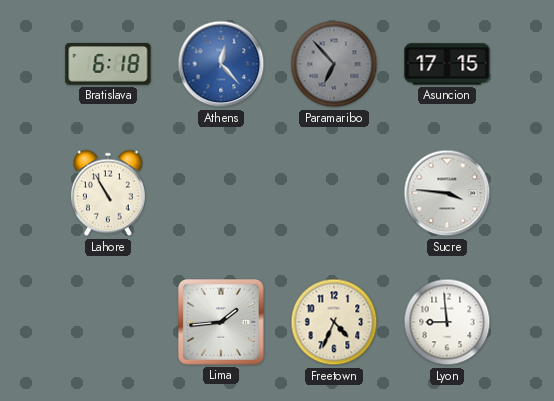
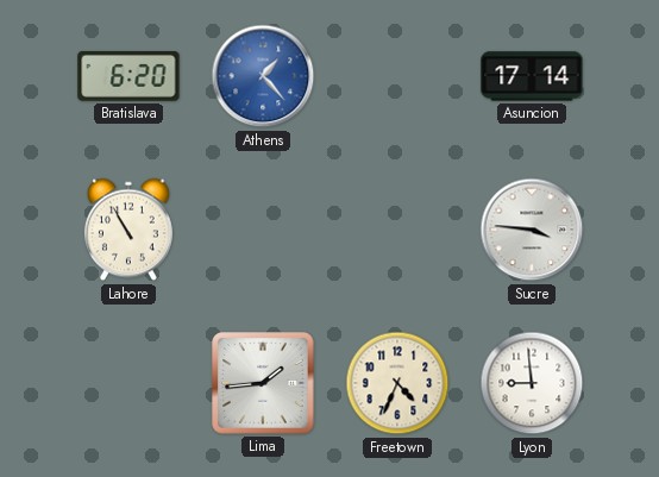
Bratislava: 6:18 -> 6:20 (128, 77)
Athens: 12:23 -> 1:23 (263, 76)
Paramaribo: 6:53 -> none (334, 64)
Asuncion: 17:15 -> 17:14 (532, 76)
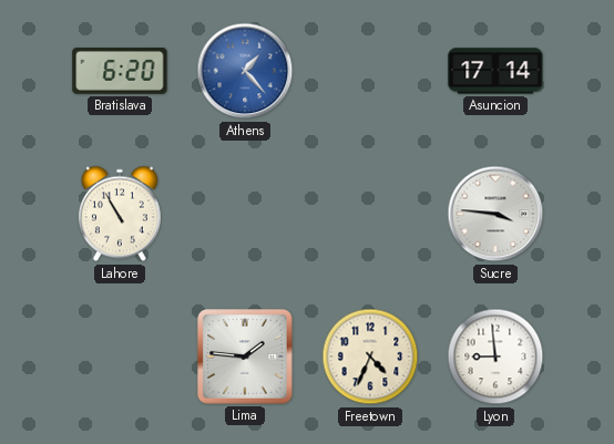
Lima: 1:44 -> 1:46 (246, 358)
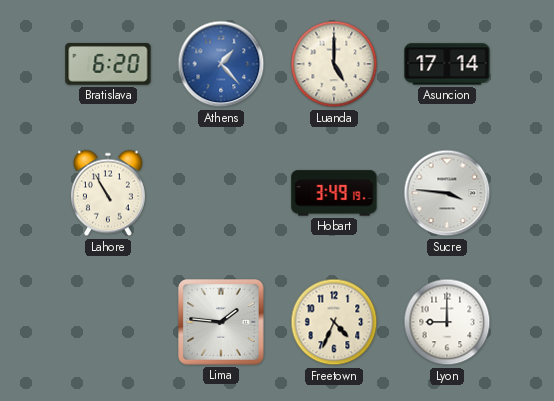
Luanda: none -> 5:00 (334, 64)
Hobart: none -> 3:49 (334, 193)
Lyon: 8:59 -> 9:00 (447, 322)
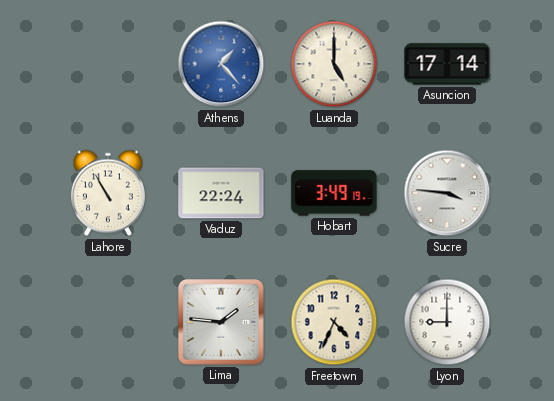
Bratislava: 6:20 -> none (108, 65)
Vaduz: none -> 22:24 (221, 193)
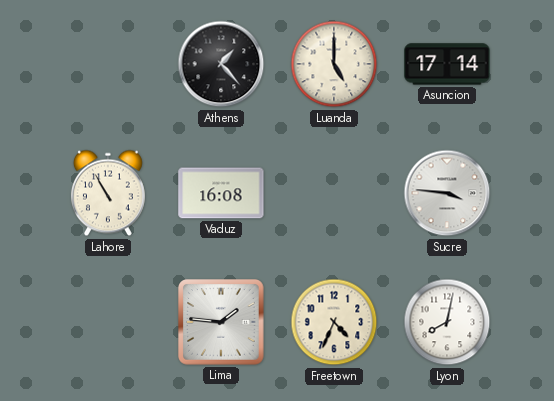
Athens dial: blue -> black (221, 64)
Vaduz: 22:24 -> 16:08 (221, 193)
Hobart: 3:49 -> none (334, 193)
Lyon: 9:00 -> 8:02 (447, 322)
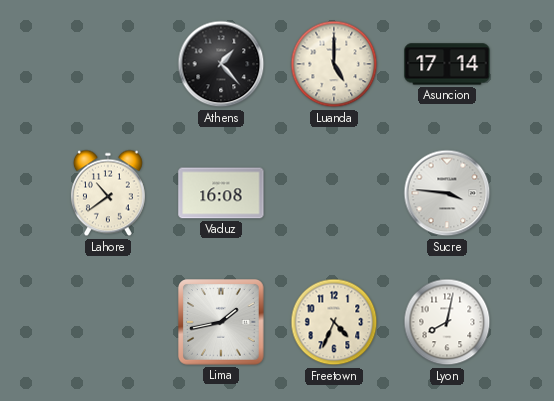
Lahore: 10:55 -> 10:39 (108, 193)
Lima: 1:46 -> 1:43 (222, 323)
